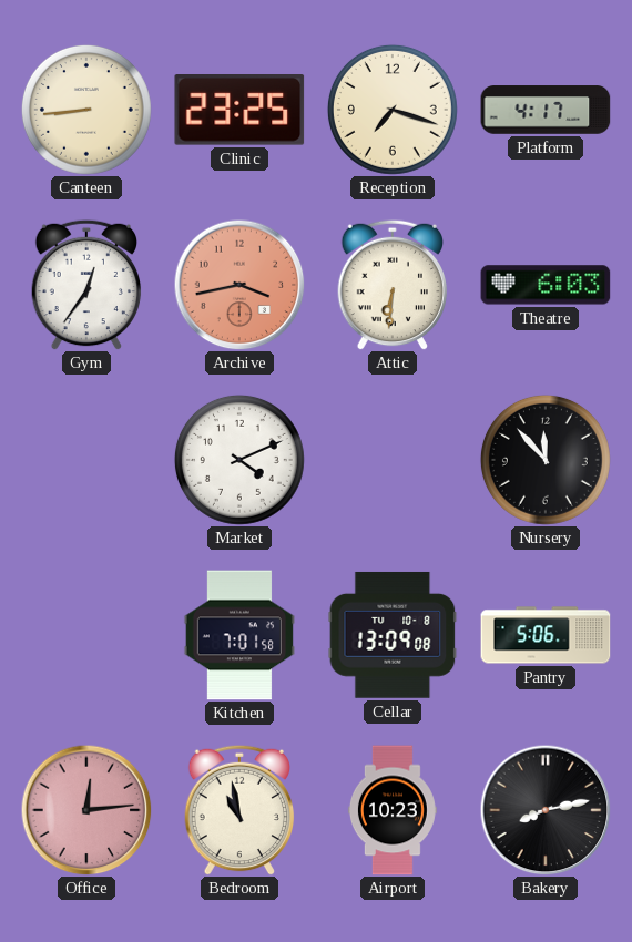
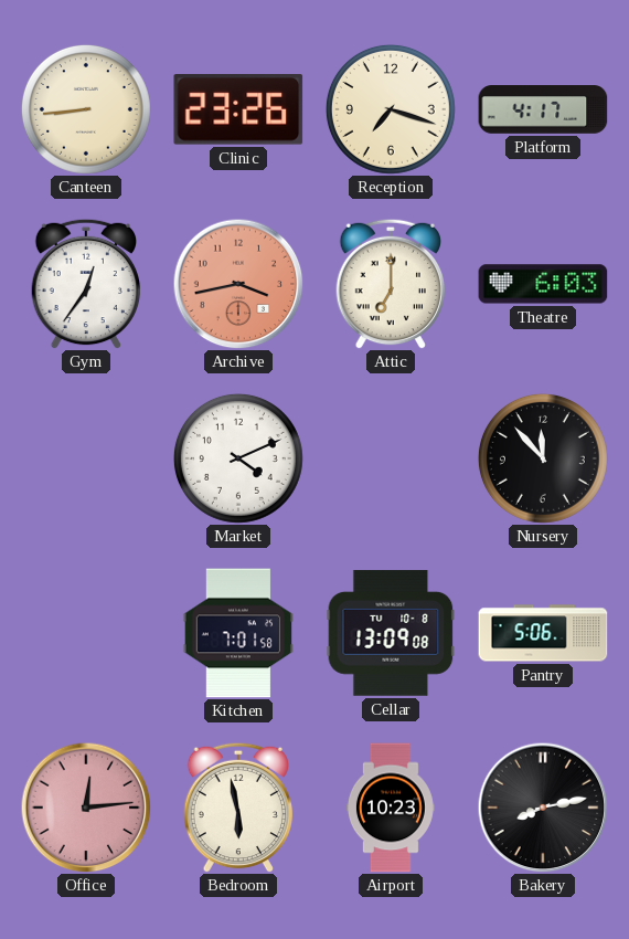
Clinic: 23:25 -> 23:26 (238, 110)
Attic: 6:31 -> 7:00 (391, 284)
Bedroom: 10:58 -> 5:58 (238, 808)
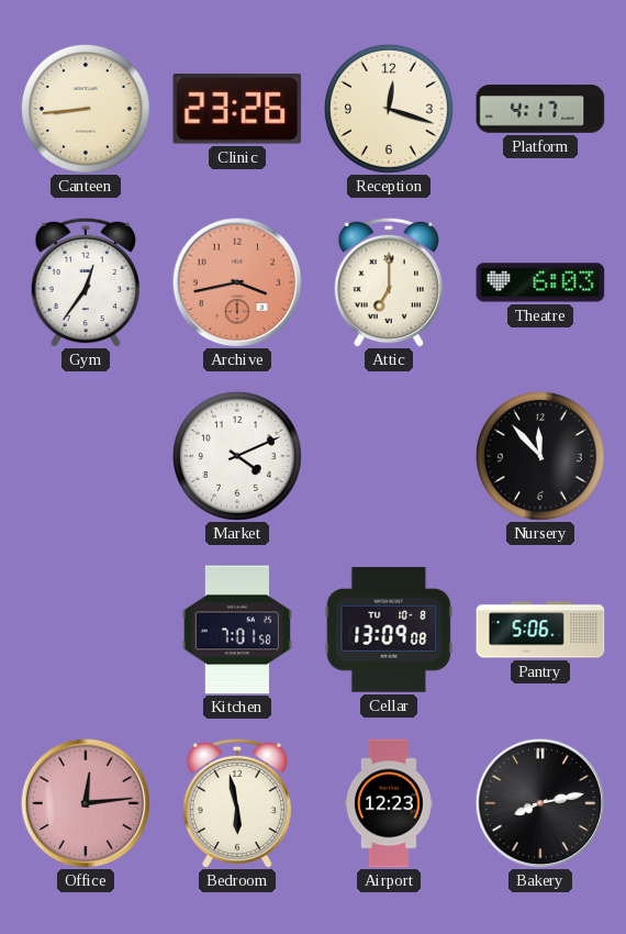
Reception: 7:18 -> 12:18 (389, 109)
Airport: 10:23 -> 12:23 (389, 803)
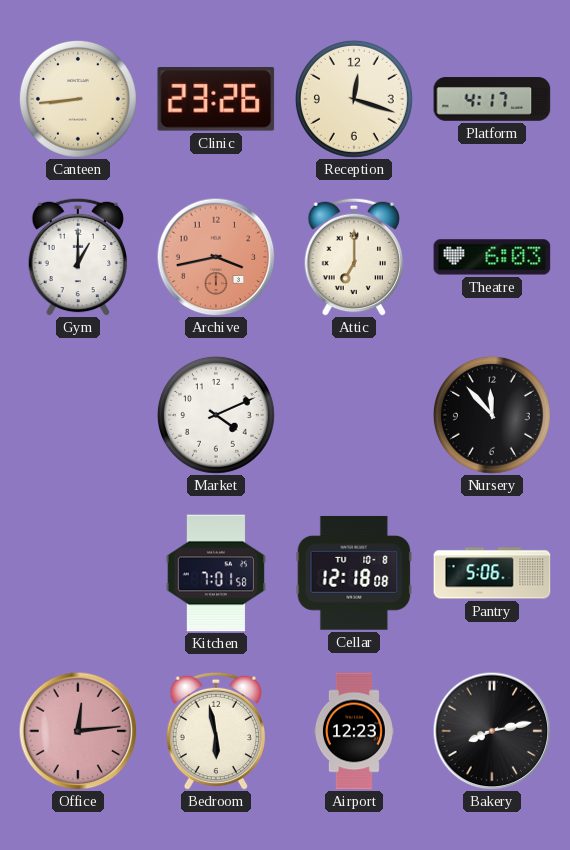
Gym: 12:36 -> 1:00 (78, 257)
Cellar: 13:09 -> 12:18 (354, 573)
